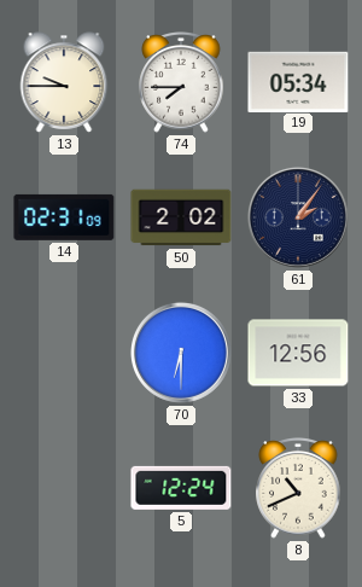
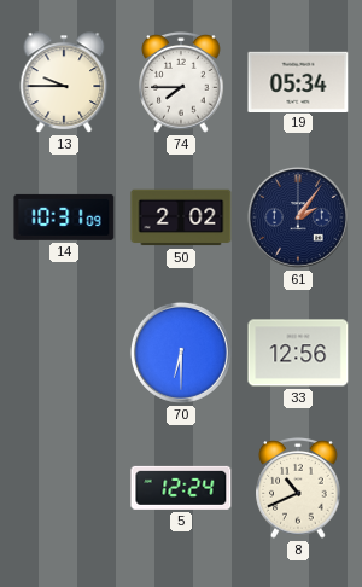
14: 02:31 -> 10:31 (64, 217)
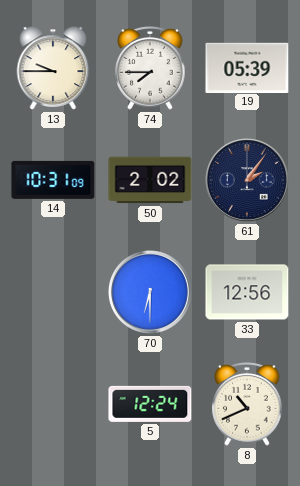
19: 05:34 -> 05:39 (247, 67)
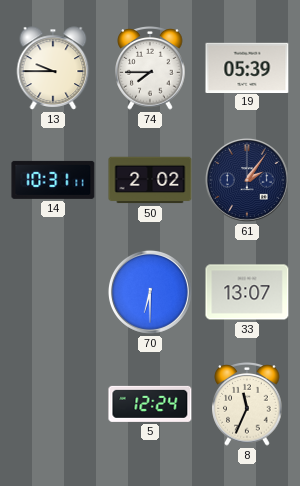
14: 10:31:09 -> 10:31:11 (53, 180)
33: 12:56 -> 13:07 (247, 292)
8: 10:41 -> 11:34 (247, 405)
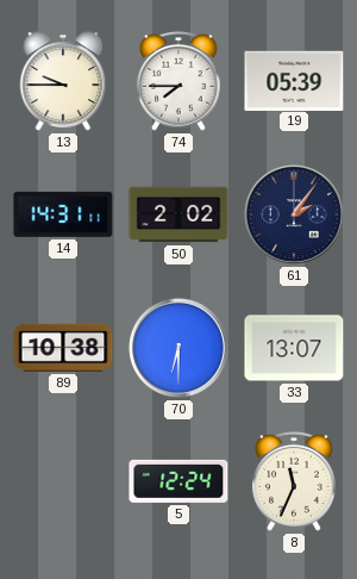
14: 10:31 -> 14:31 (63, 214)
89: none -> 10:38 (63, 348)
